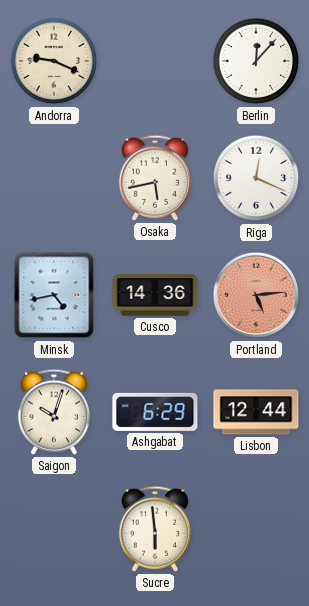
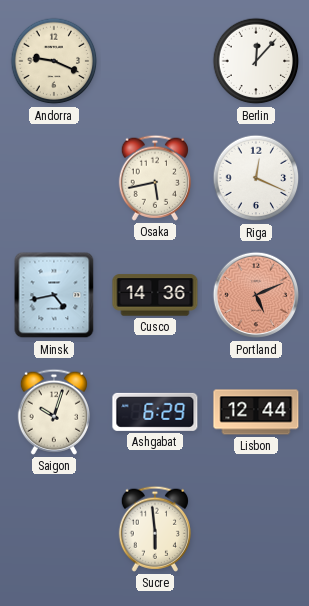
Portland: 5:14 -> 5:11 (256, 295)
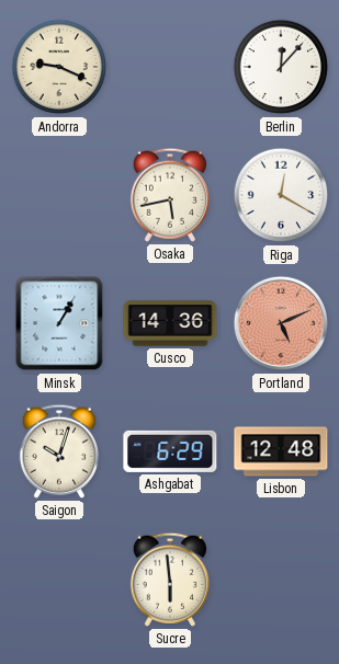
Riga: 12:19 -> 12:20 (281, 195)
Minsk: 4:43 -> 1:05 (59, 323)
Lisbon: 12:44 -> 12:48 (281, 451)
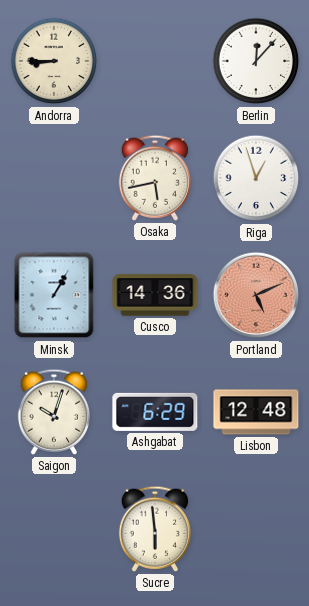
Andorra: 9:19 -> 8:45 (54, 61)
Riga: 12:20 -> 12:57 (256, 178)
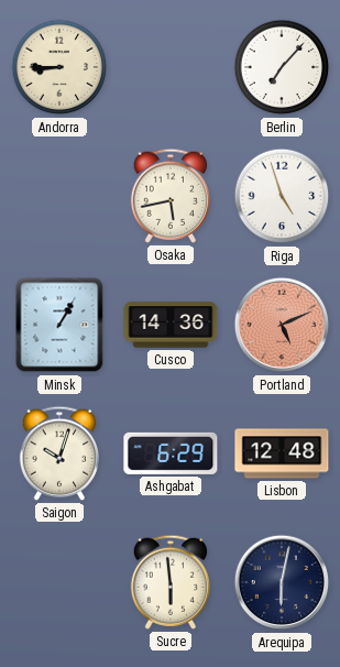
Berlin: 12:07 -> 7:07 (282, 67)
Riga: 12:57 -> 4:57 (282, 196)
Arequipa: none -> 6:02 (282, 582)
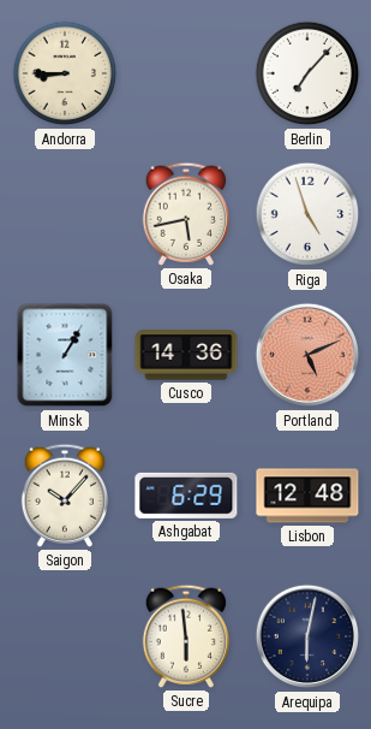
Saigon: 10:03 -> 10:07 (64, 496)
